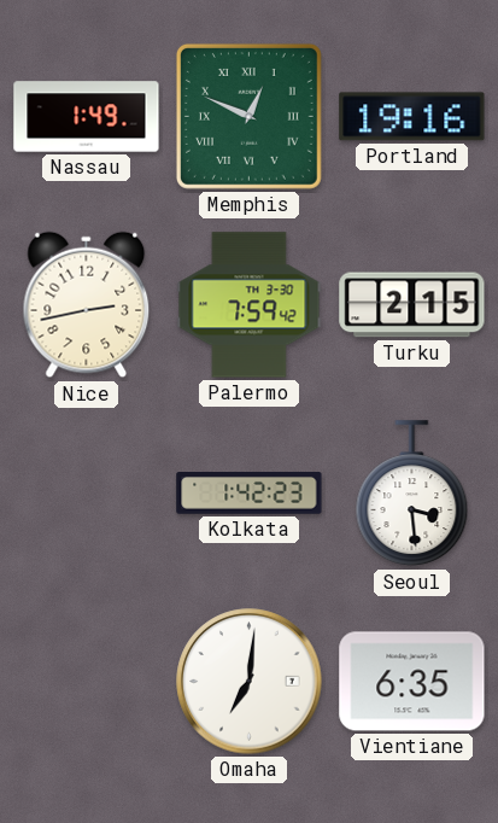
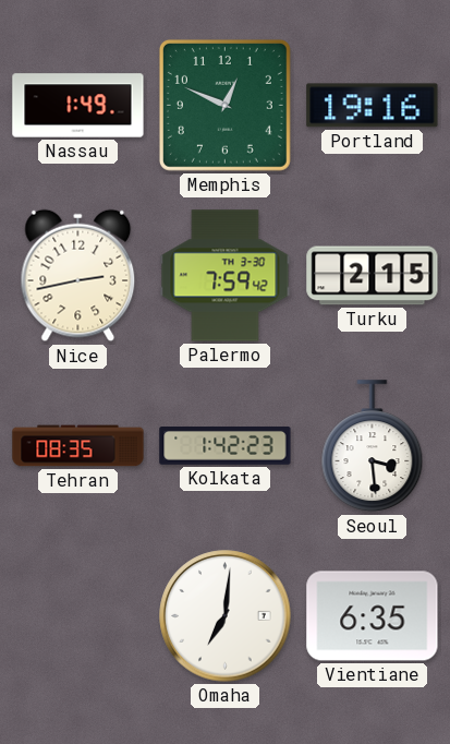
Memphis numerals: Roman -> Arabic (224, 105)
Tehran: none -> 08:35 (78, 446)
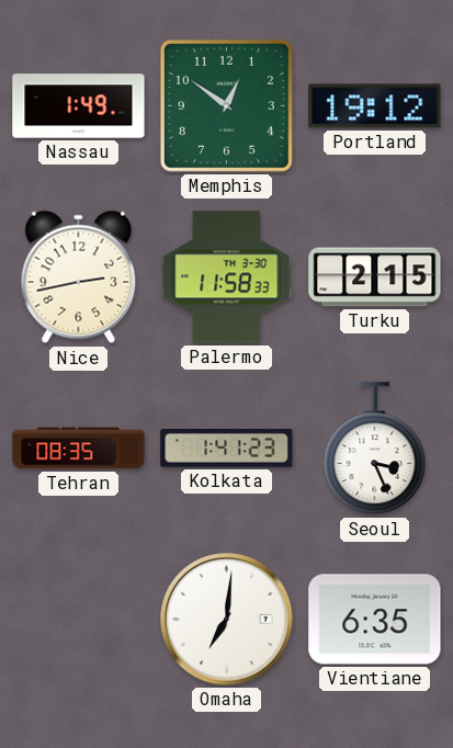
Memphis: 12:49 -> 12:51 (226, 105)
Portland: 19:16 -> 19:12 (375, 106)
Palermo: 7:59 -> 11:58 (227, 277)
Kolkata: 1:42 -> 1:41 (227, 449)
Seoul: 3:29 -> 3:26 (375, 449)
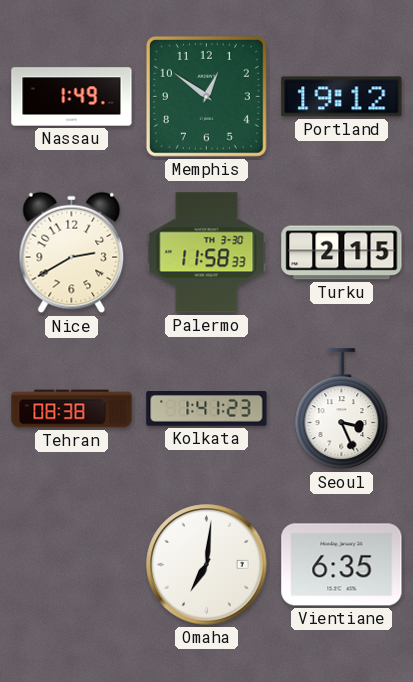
Nice: 2:43 -> 2:40 (72, 253)
Tehran: 08:35 -> 08:38 (72, 409)
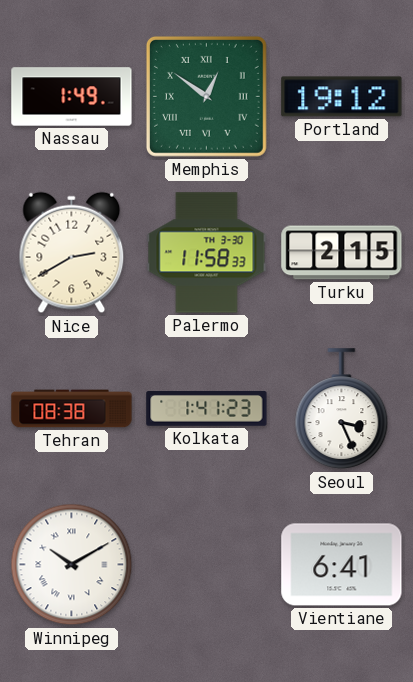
Memphis numerals: Arabic -> Roman (206, 96)
Winnipeg: none -> 10:10 (72, 565)
Omaha: 7:01 -> none (207, 565)
Vientiane: 6:35 -> 6:41 (342, 565)
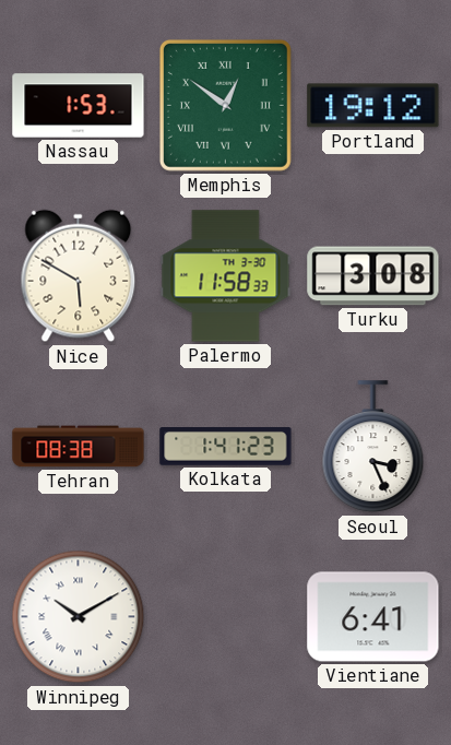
Nassau: 1:49 -> 1:53 (79, 106)
Nice: 2:40 -> 5:50 (79, 276)
Turku: 2:15 -> 3:08 (373, 276)
